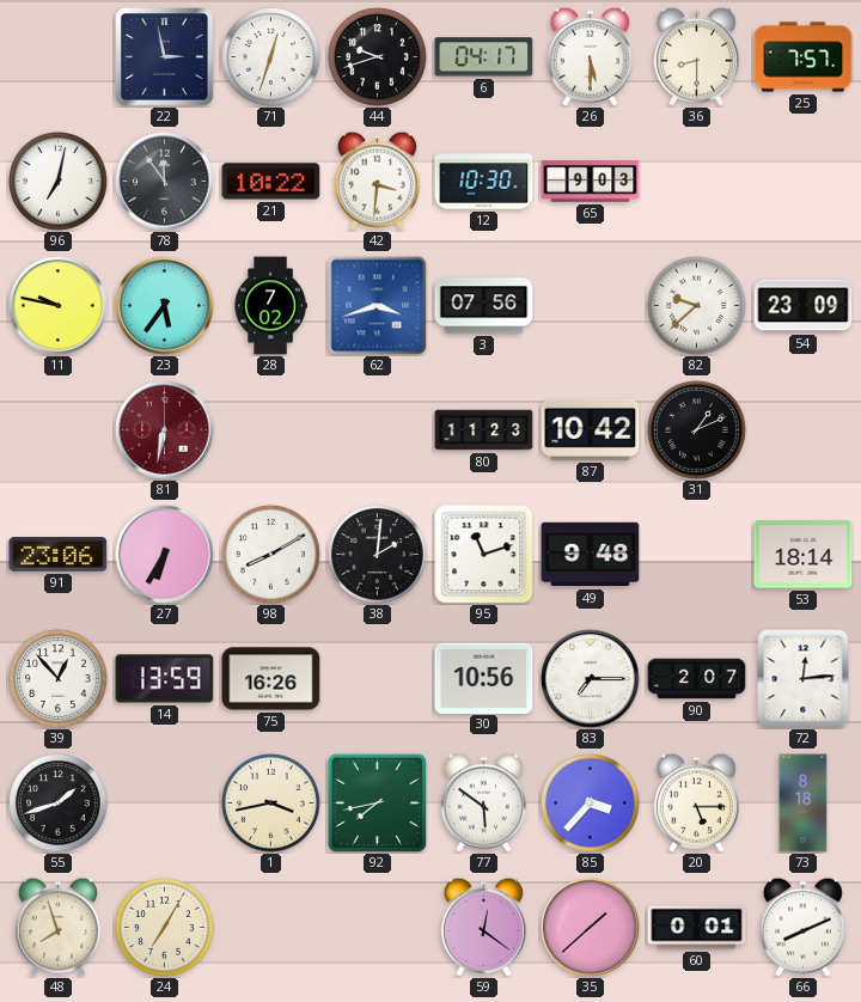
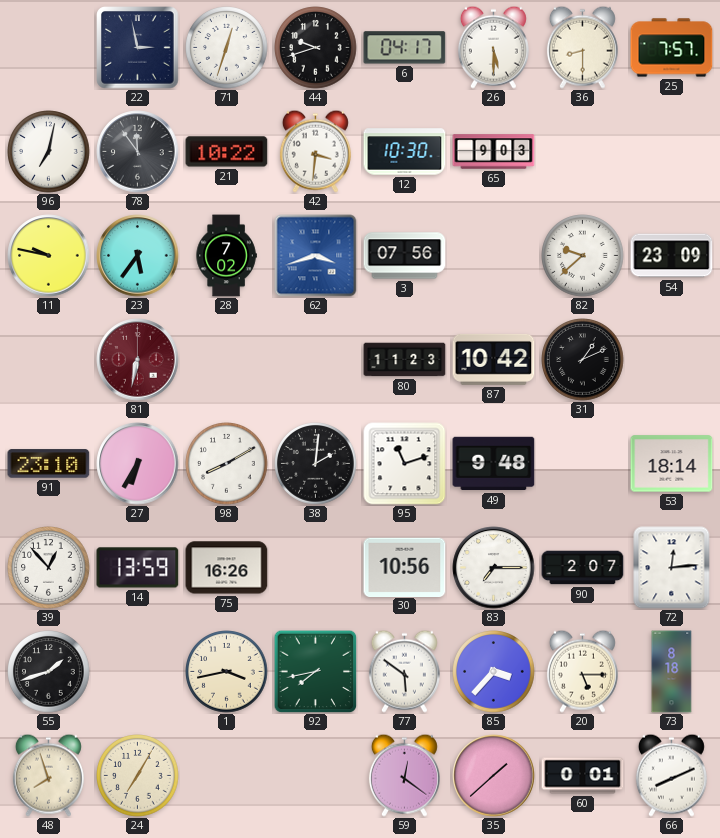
91: 23:06 -> 23:10 (49, 464)
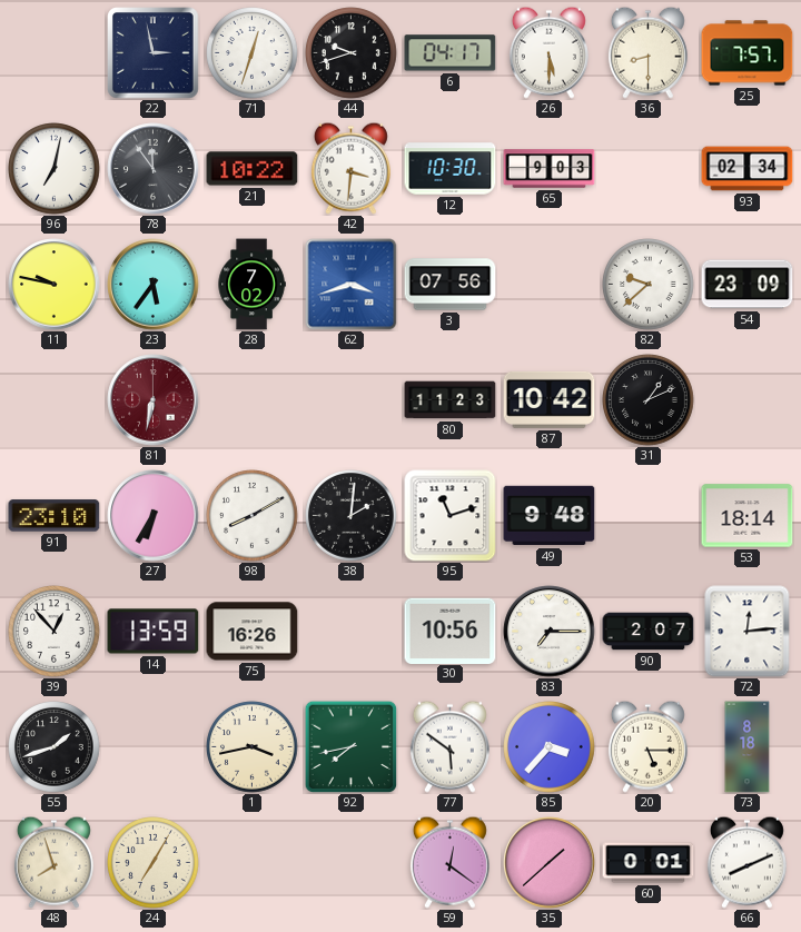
93: none -> 02:34 (748, 169)
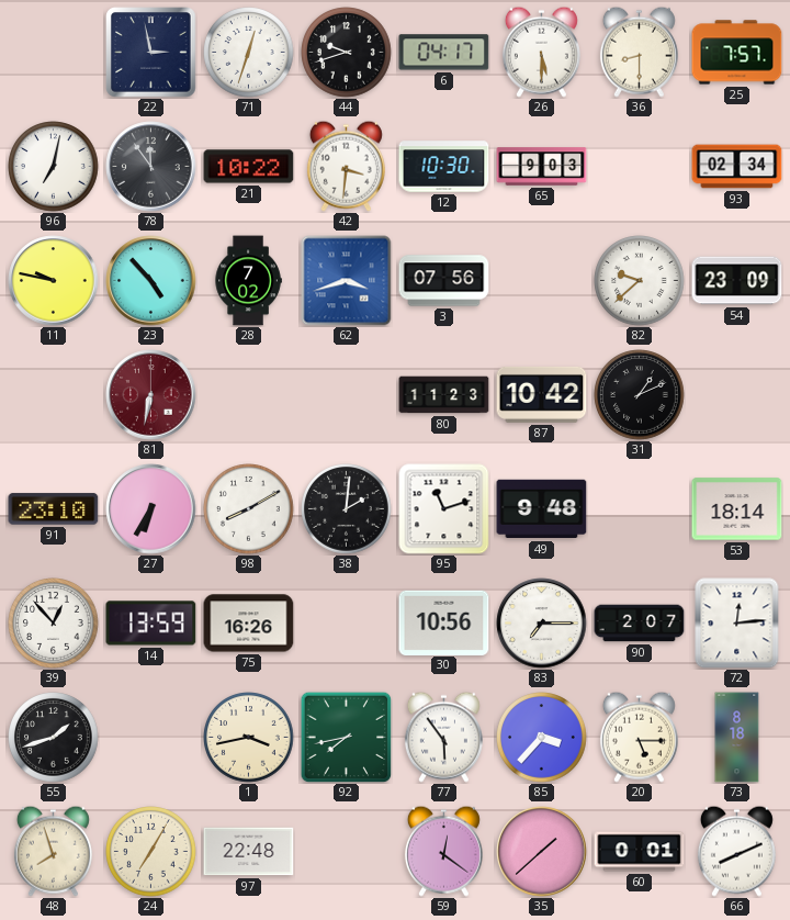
23: 5:36 -> 4:53 (151, 281)
77: 5:51 -> 5:54 (443, 737)
97: none -> 22:48 (249, 852)
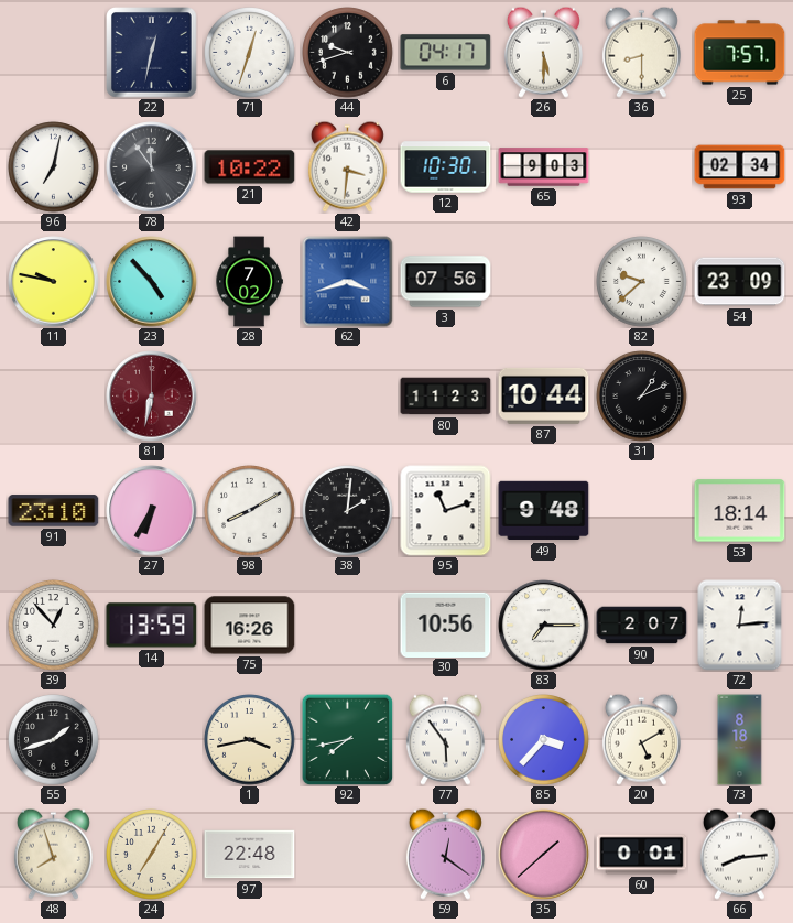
22: 2:58 -> 12:32 (152, 53)
87: 10:42 -> 10:44 (544, 395)
20: 5:15 -> 5:10 (641, 739)
66: 8:11 -> 8:14 (739, 854)
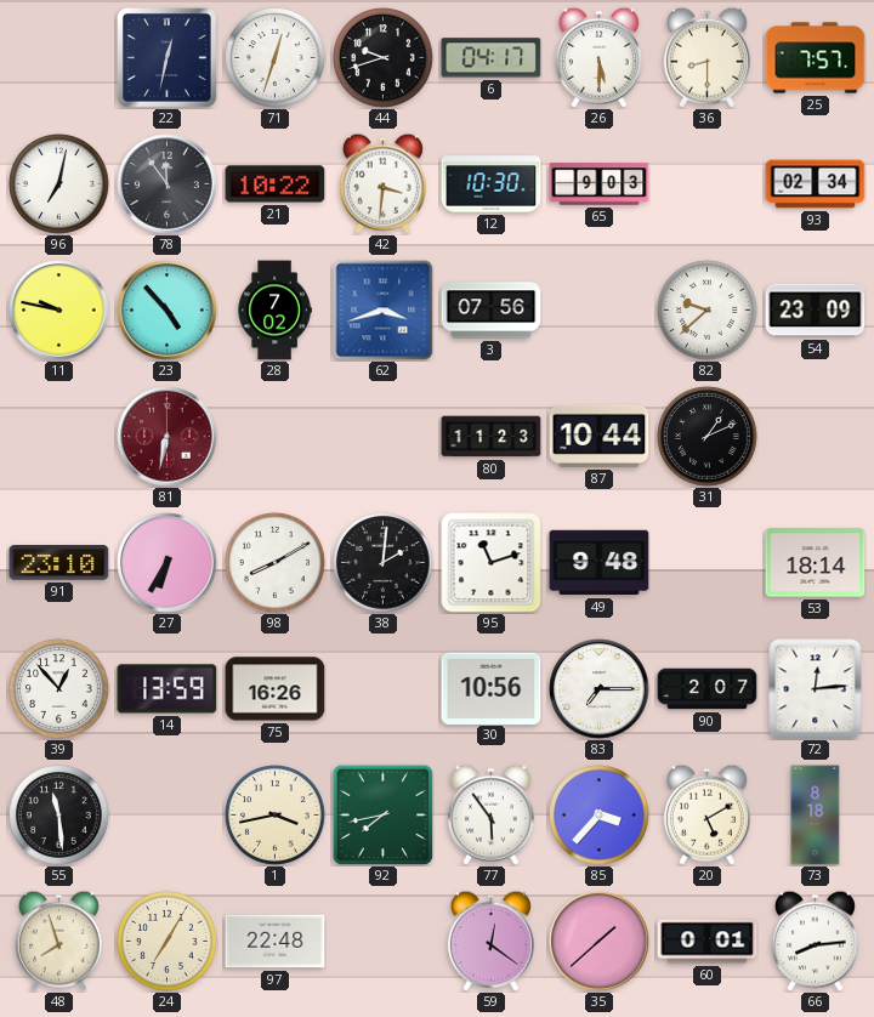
55: 1:42 -> 11:29 (59, 816)
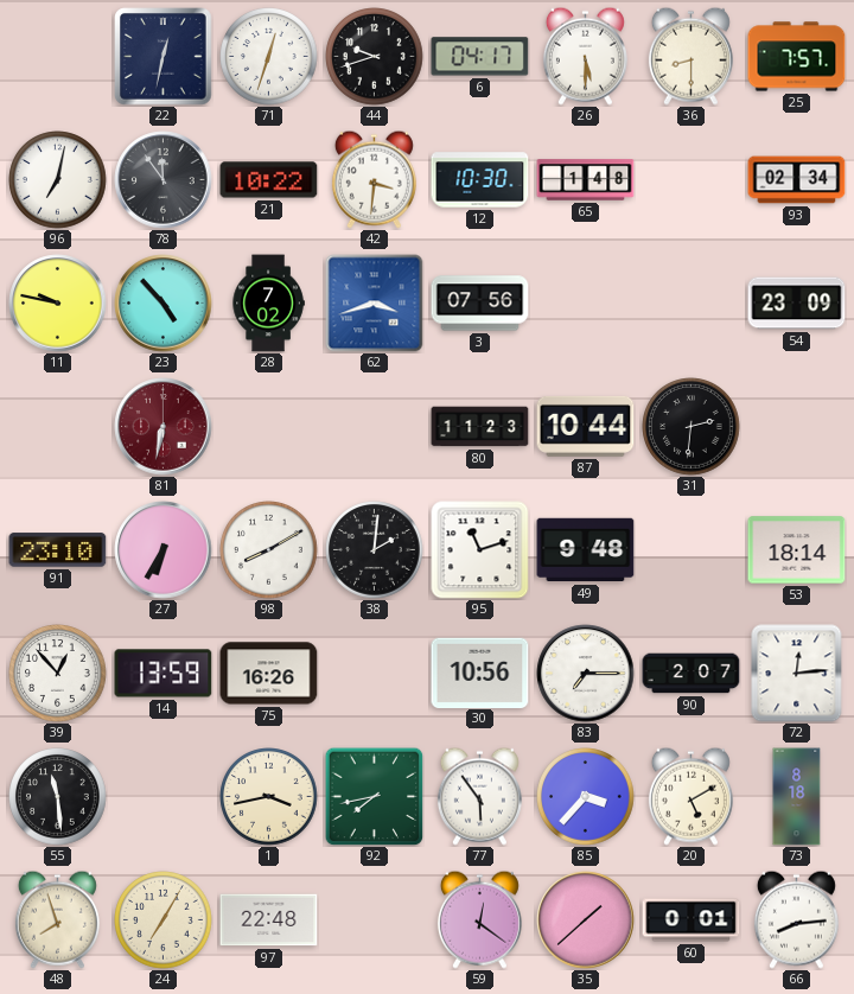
65: 9:03 -> 1:48 (586, 180)
82: 9:38 -> none (708, 311)
31: 1:11 -> 2:31 (692, 427)
